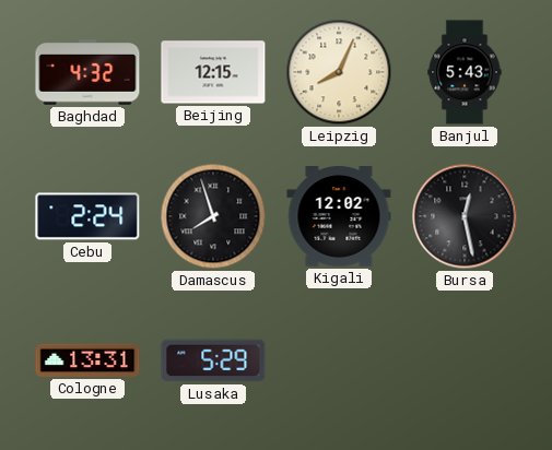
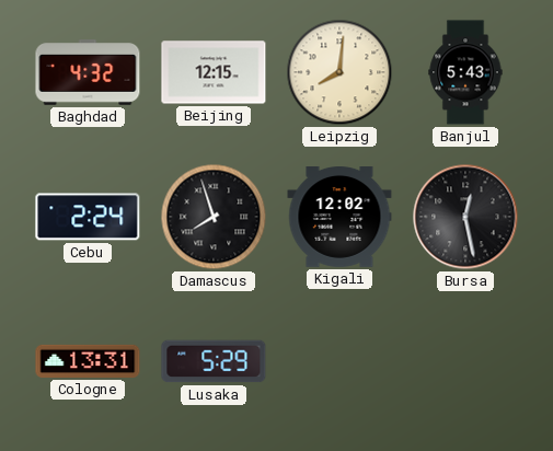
Leipzig: 8:04 -> 8:01 (339, 72)
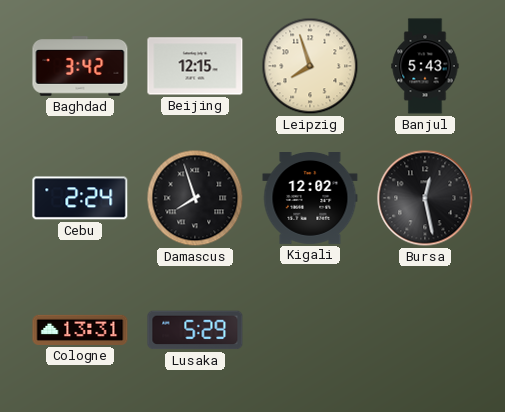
Baghdad: 4:32 -> 3:42 (80, 66)
Leipzig: 8:01 -> 7:57 (310, 66)
